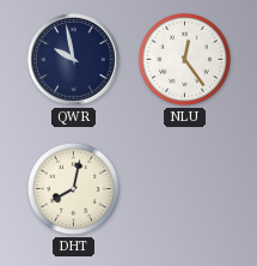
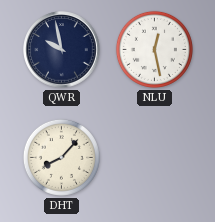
NLU: 12:24 -> 12:28 (154, 49)
DHT: 8:02 -> 8:07 (61, 157)
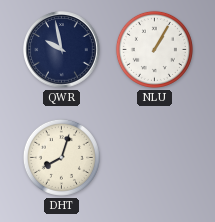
NLU: 12:28 -> 1:05 (154, 49)
DHT: 8:07 -> 8:03 (61, 157)
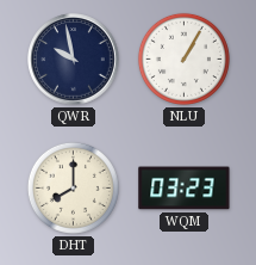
DHT: 8:03 -> 8:00 (73, 187)
WQM: none -> 03:23 (185, 189)
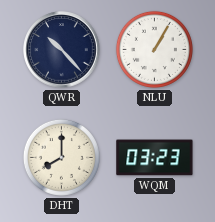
QWR: 9:58 -> 10:23 (62, 50)
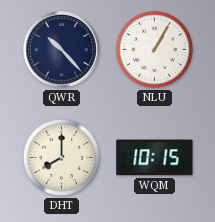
WQM: 03:23 -> 10:15 (155, 158)
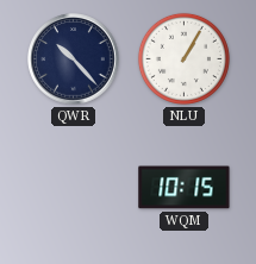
DHT: 8:00 -> none (61, 157)
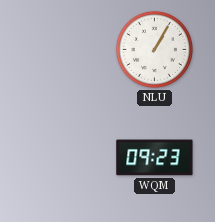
QWR: 10:23 -> none (74, 59)
WQM: 10:15 -> 09:23 (155, 158)
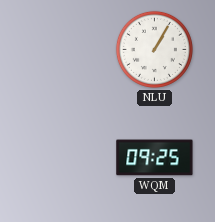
WQM: 09:23 -> 09:25 (155, 158)
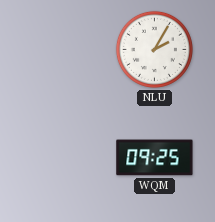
NLU: 1:05 -> 2:05 (154, 49)
